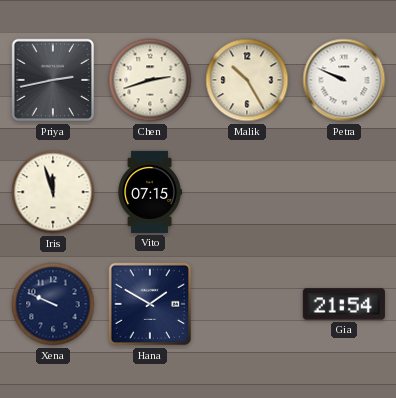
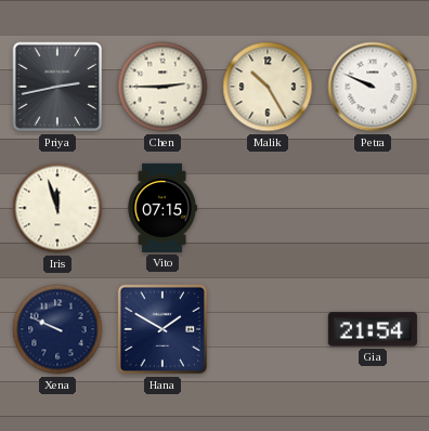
Chen: 2:42 -> 2:45 (162, 87)
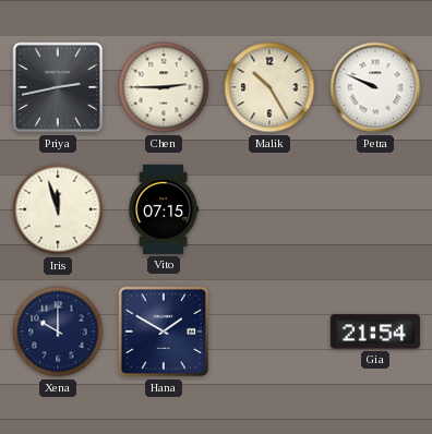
Xena: 9:49 -> 10:00 (58, 331)
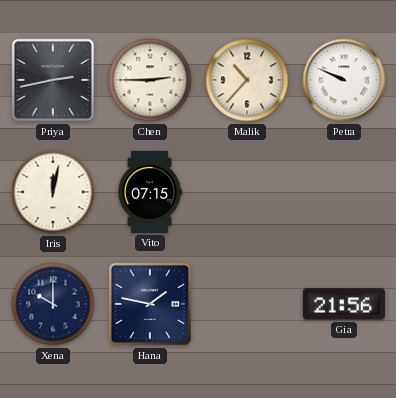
Malik: 10:25 -> 10:37 (247, 80)
Iris: 11:57 -> 12:02 (53, 192)
Hana: 1:50 -> 1:47 (150, 304)
Gia: 21:54 -> 21:56 (344, 304)
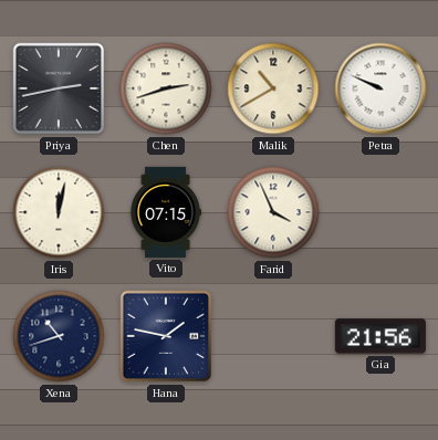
Chen: 2:45 -> 2:42 (166, 88)
Malik: 10:37 -> 10:40 (273, 88)
Farid: none -> 3:56 (273, 212)
Xena: 10:00 -> 10:42 (59, 336)
